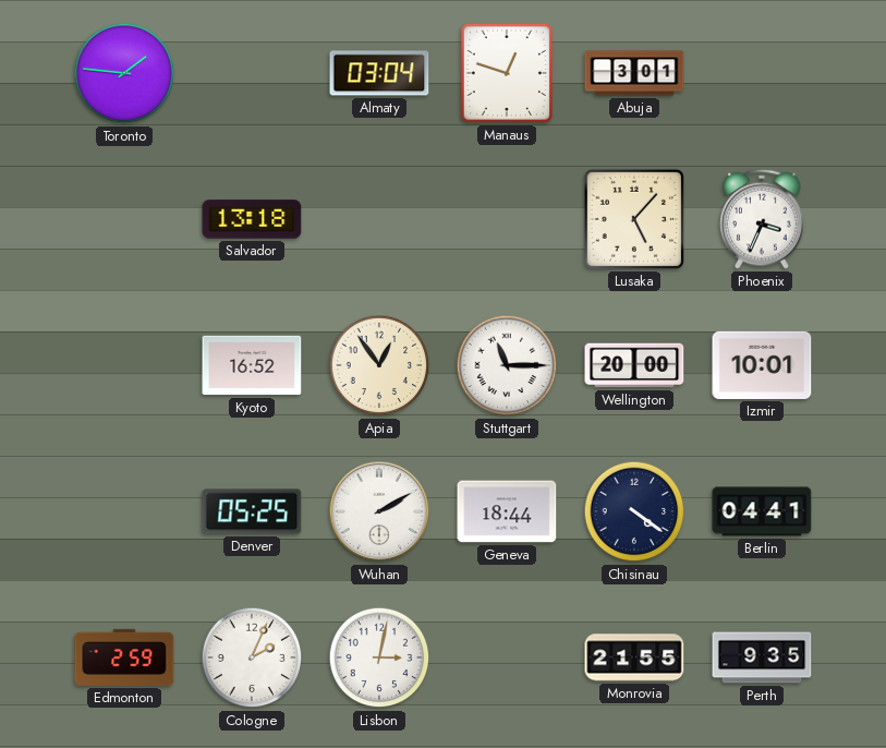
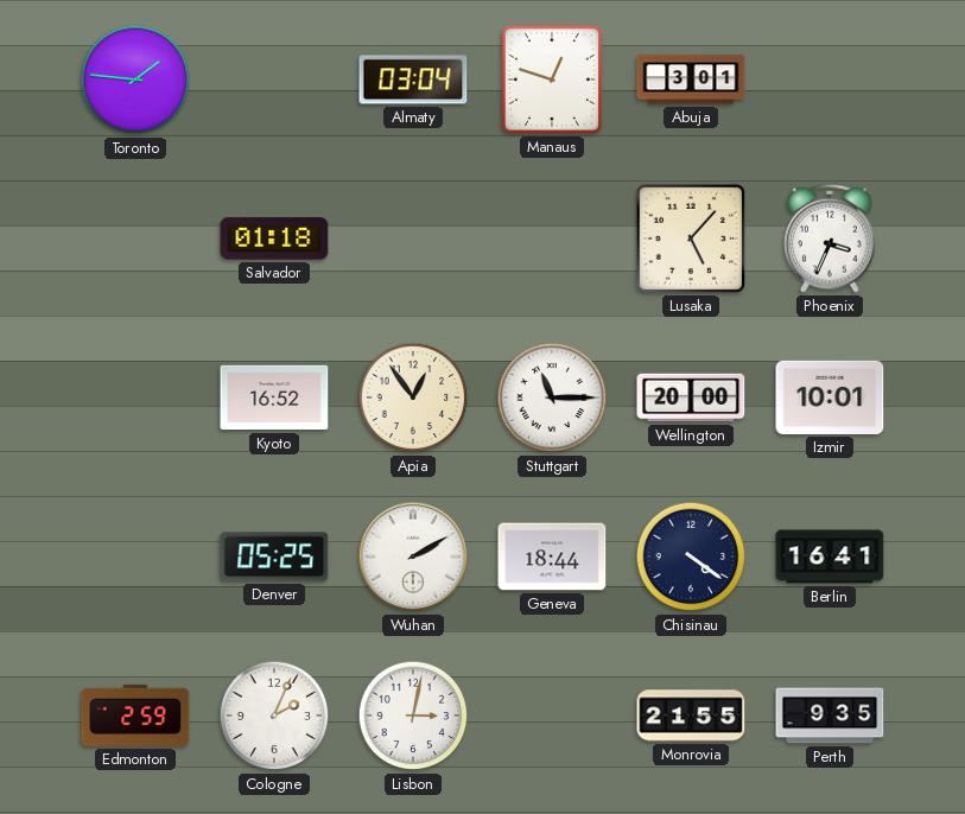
Salvador: 13:18 -> 01:18 (274, 239)
Berlin: 04:41 -> 16:41 (830, 557)
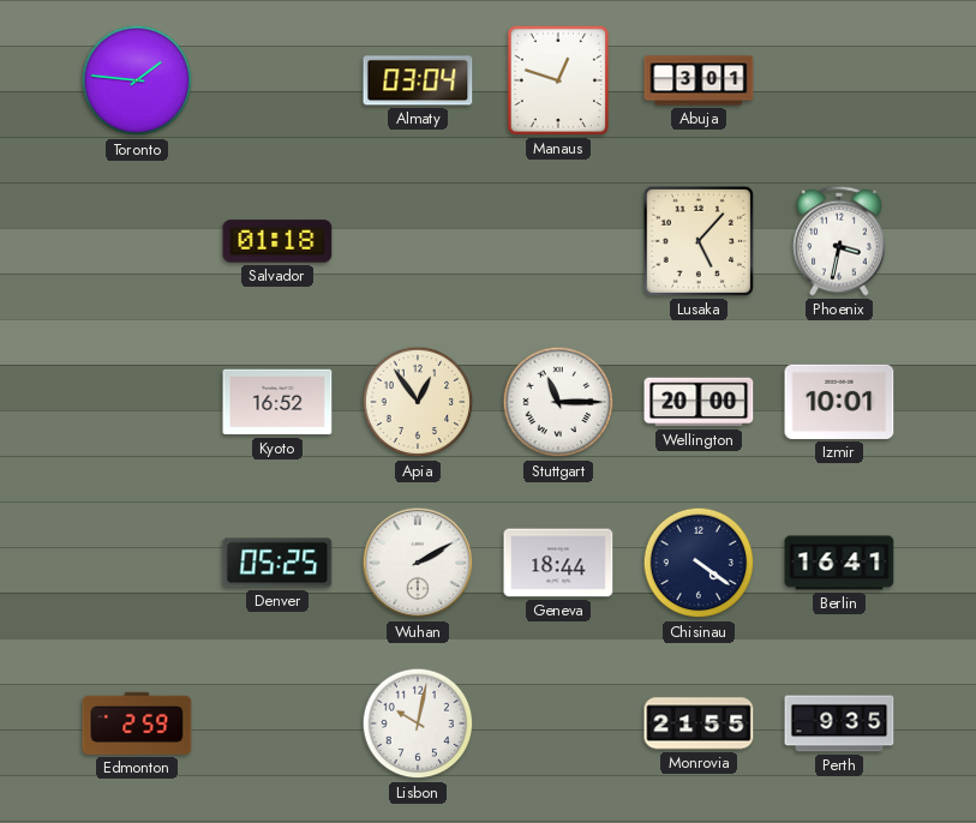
Phoenix: 3:34 -> 3:32 (839, 241)
Cologne: 2:04 -> none (274, 716)
Lisbon: 3:02 -> 10:02 (418, 723)
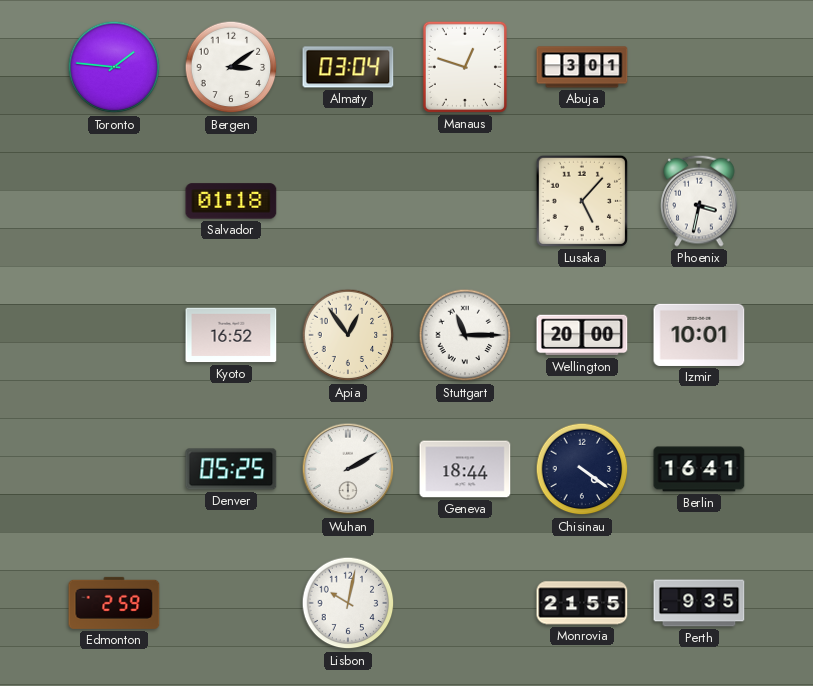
Bergen: none -> 3:09 (231, 67)
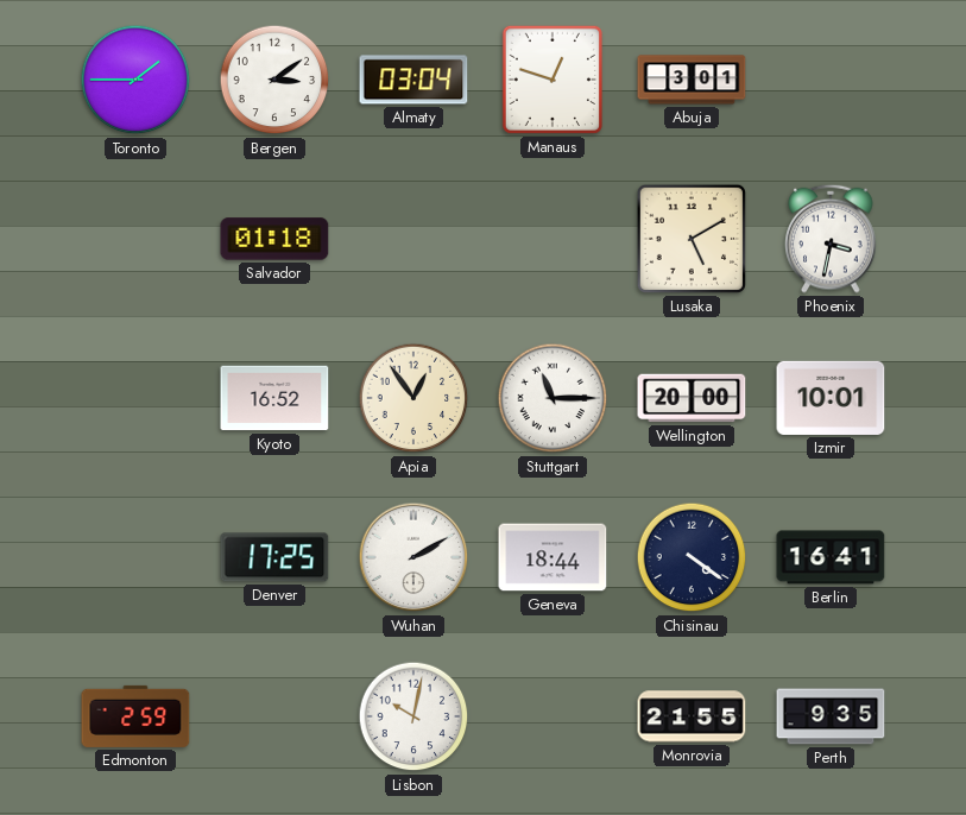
Toronto: 1:46 -> 1:45 (135, 80)
Lusaka: 5:07 -> 5:10 (692, 239)
Denver: 05:25 -> 17:25 (274, 557)
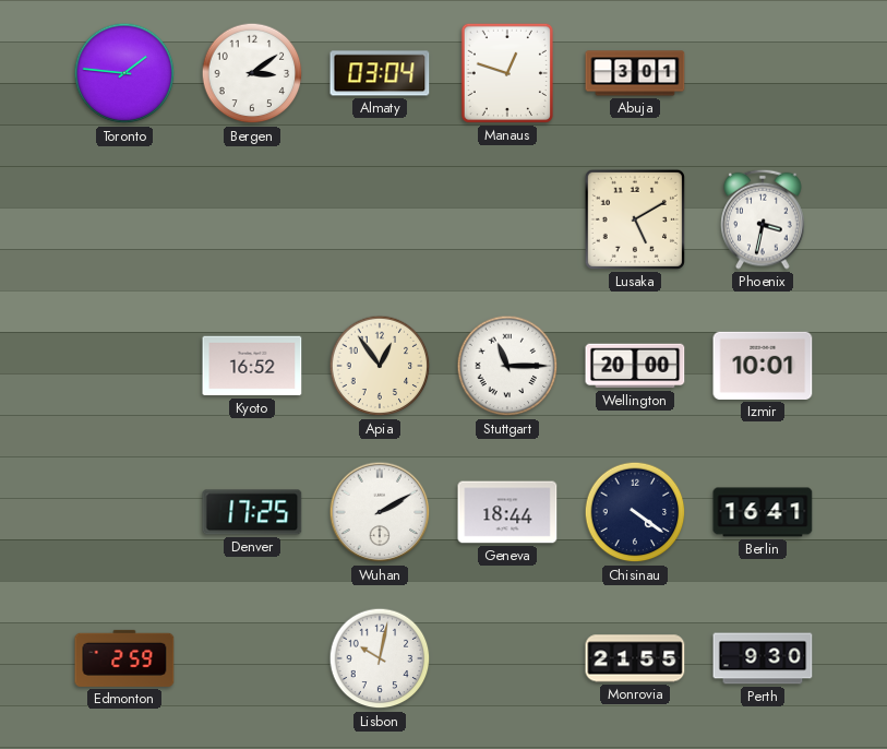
Toronto: 1:45 -> 1:46 (124, 73)
Salvador: 01:18 -> none (274, 239)
Perth: 9:35 -> 9:30 (763, 658)
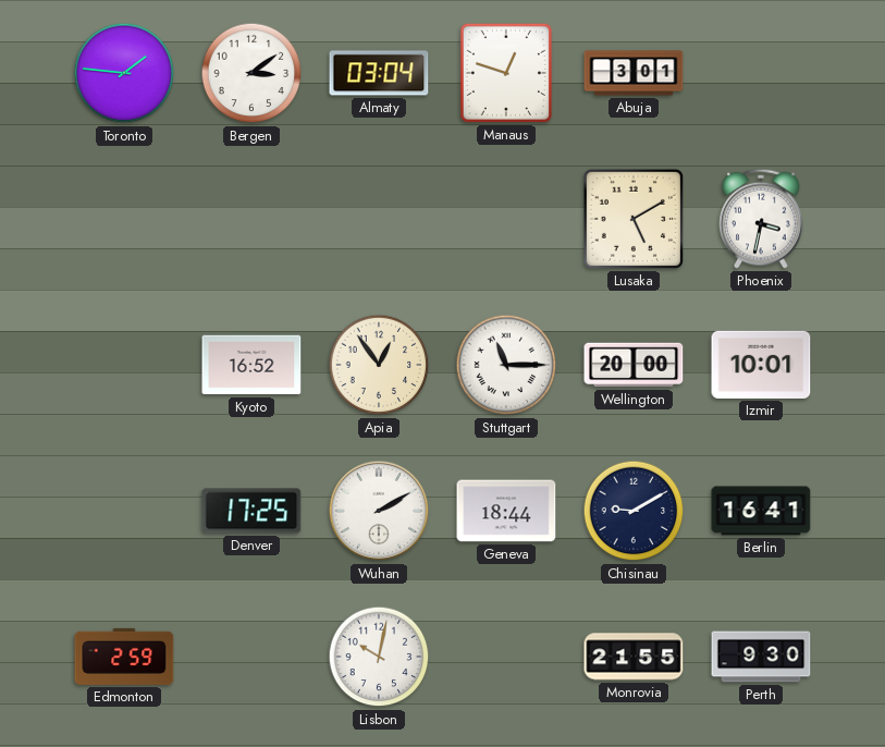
Chisinau: 4:21 -> 9:10 (634, 511)
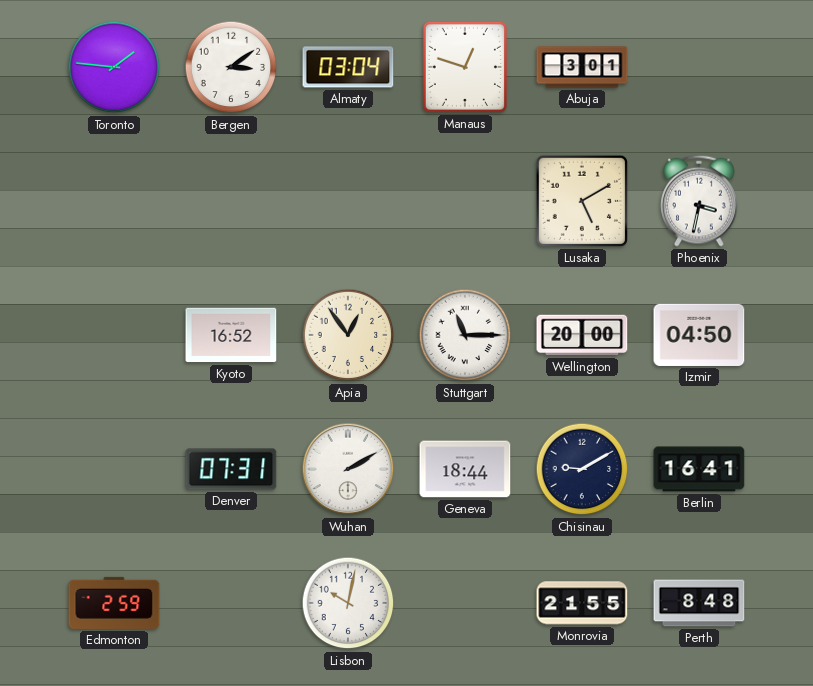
Izmir: 10:01 -> 04:50 (699, 335)
Denver: 17:25 -> 07:31 (231, 469)
Perth: 9:30 -> 8:48 (699, 603)
